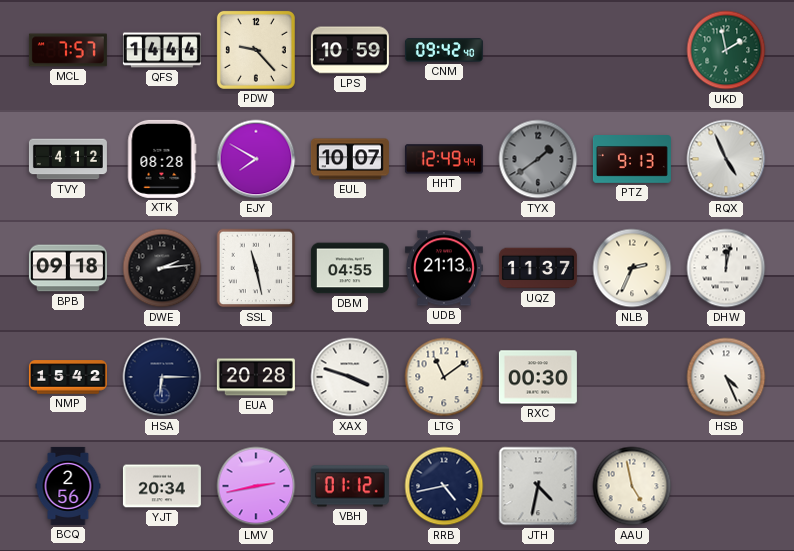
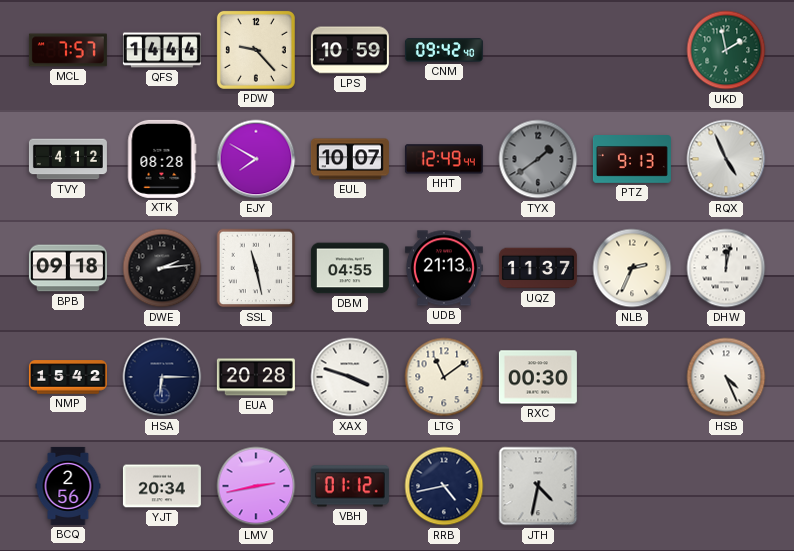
AAU: 4:58 -> none (632, 486)
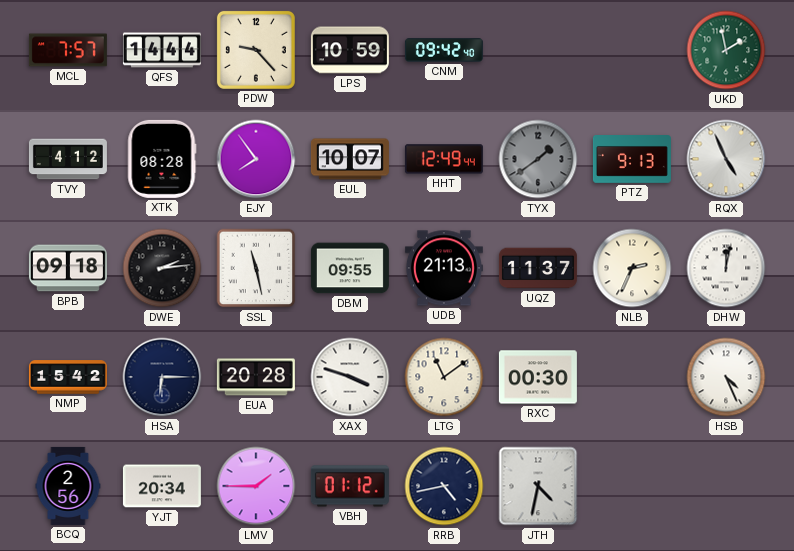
EJY: 7:50 -> 7:54 (256, 159)
DBM: 04:55 -> 09:55 (350, 268)
LMV: 2:43 -> 1:45 (256, 486)
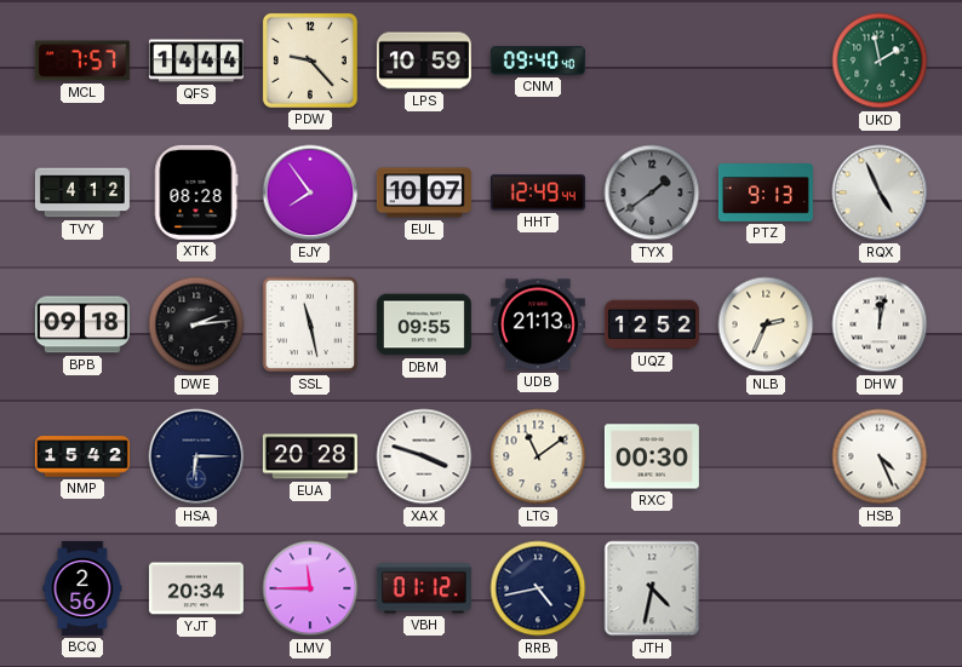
CNM: 09:42 -> 09:40 (538, 61)
UQZ: 11:37 -> 12:52 (652, 324)
LMV: 1:45 -> 11:45 (310, 588)
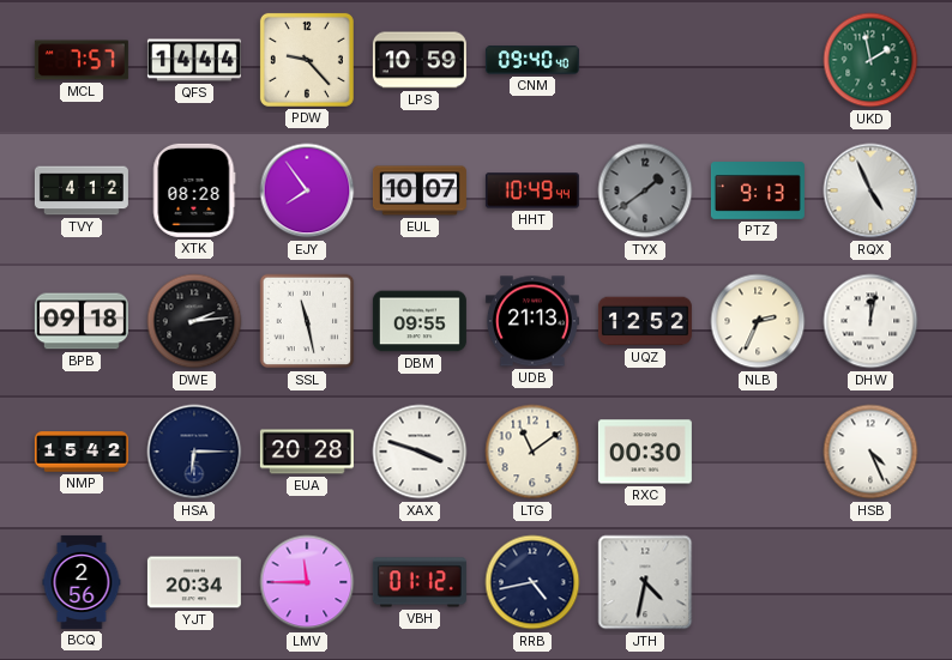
HHT: 12:49 -> 10:49 (532, 190)
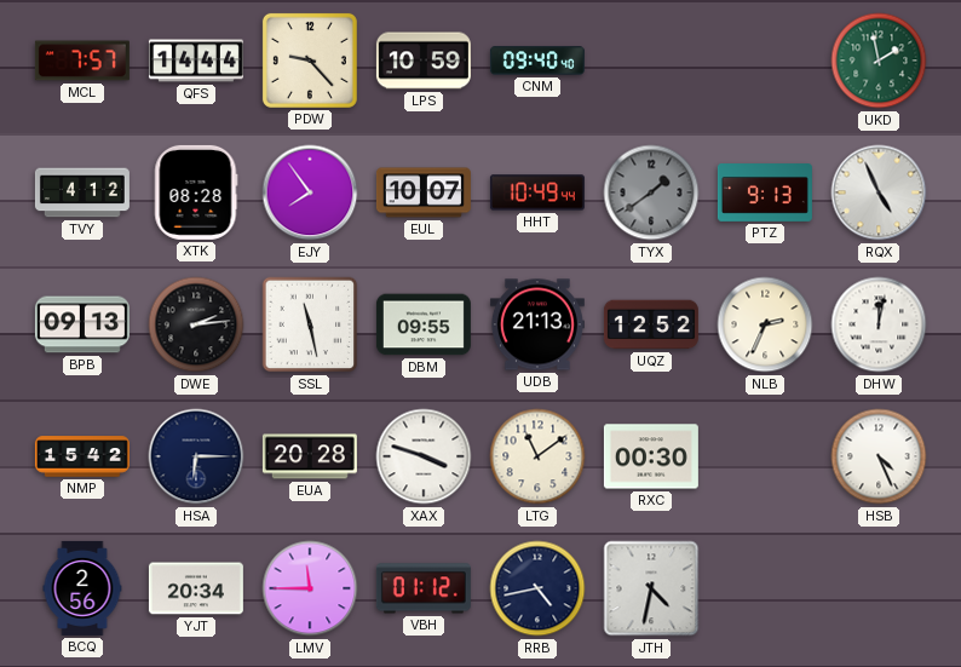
BPB: 09:18 -> 09:13 (82, 324)
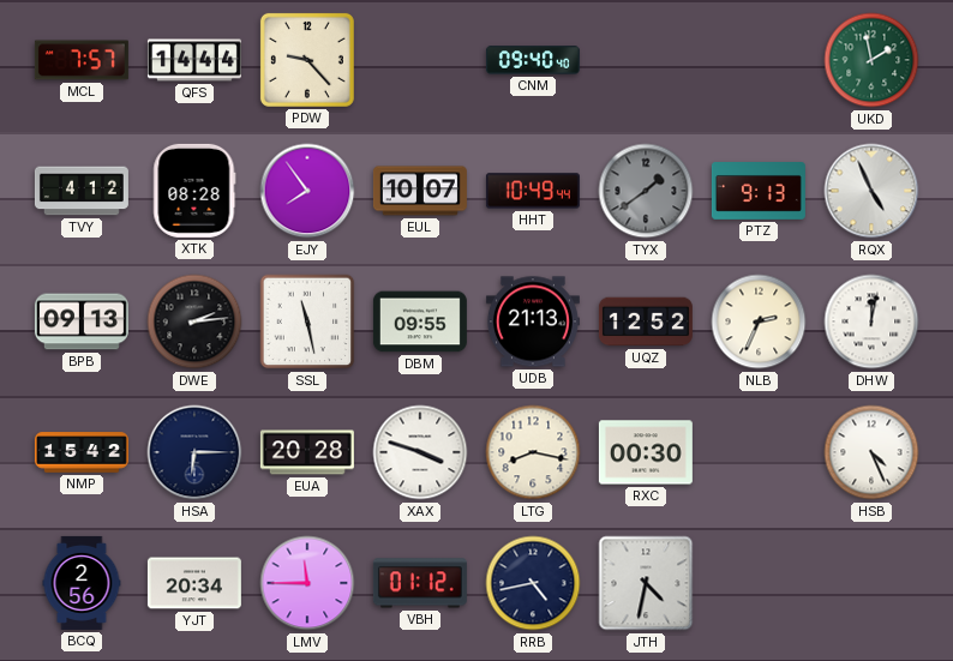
LPS: 10:59 -> none (424, 61)
LTG: 11:09 -> 8:17 (533, 452)
